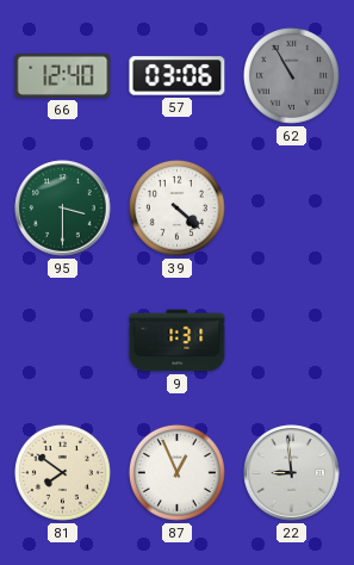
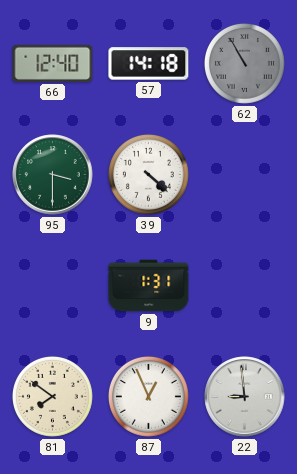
57: 03:06 -> 14:18 (149, 64)
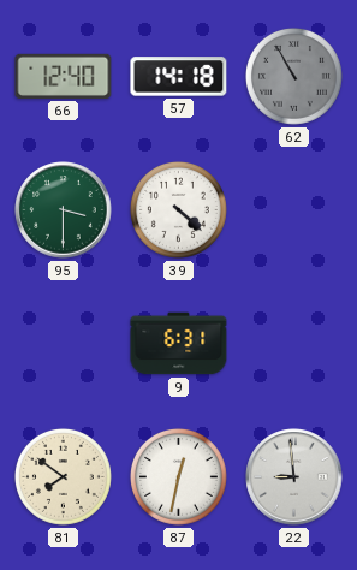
9: 1:31 -> 6:31 (179, 344)
87: 12:56 -> 12:32 (178, 476)
